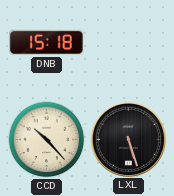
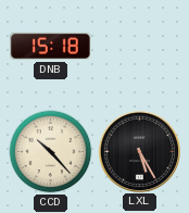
LXL: 5:27 -> 5:25 (139, 151)
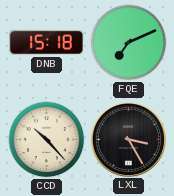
FQE: none -> 7:11 (129, 43)
LXL: 5:25 -> 3:25 (128, 139)
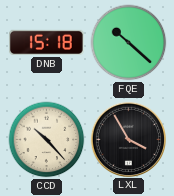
FQE: 7:11 -> 10:22 (129, 43)
LXL: 3:25 -> 3:55 (128, 139)
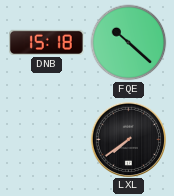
CCD: 10:23 -> none (47, 140)
LXL: 3:55 -> 7:39 (128, 139)
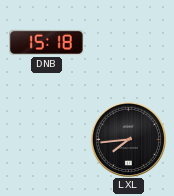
FQE: 10:22 -> none (129, 43)
LXL: 7:39 -> 7:44 (128, 139)
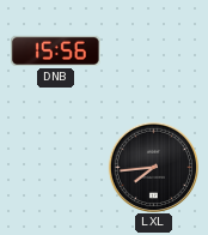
DNB: 15:18 -> 15:56 (55, 50)
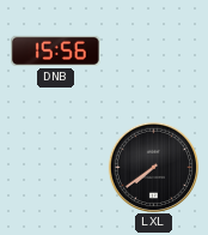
LXL: 7:44 -> 7:39 (153, 167)
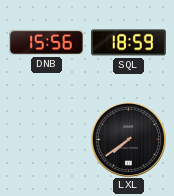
SQL: none -> 18:59 (129, 43)
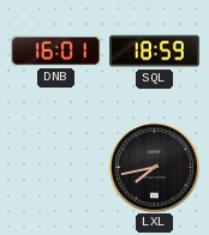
DNB: 15:56 -> 16:01 (55, 50)
LXL: 7:39 -> 7:43 (154, 167)
